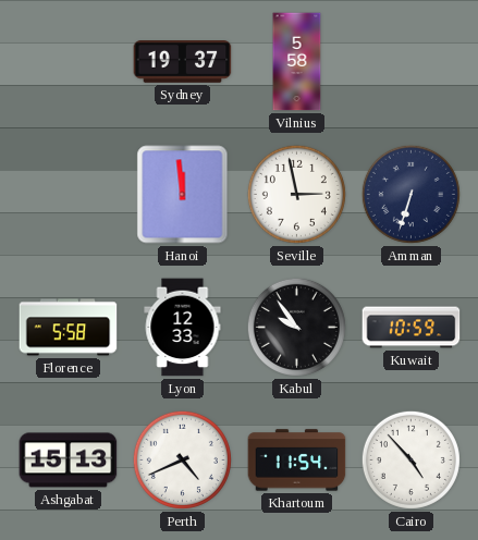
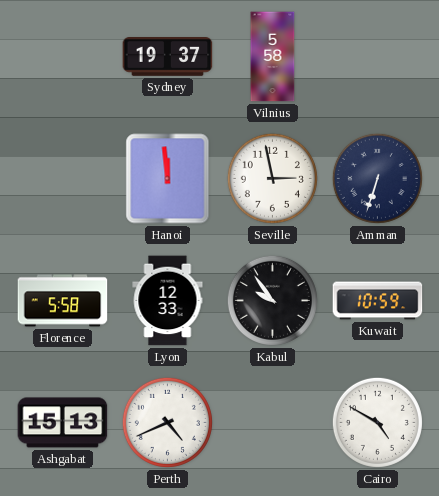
Khartoum: 11:54 -> none (297, 461)
Cairo: 4:53 -> 4:50 (377, 422)
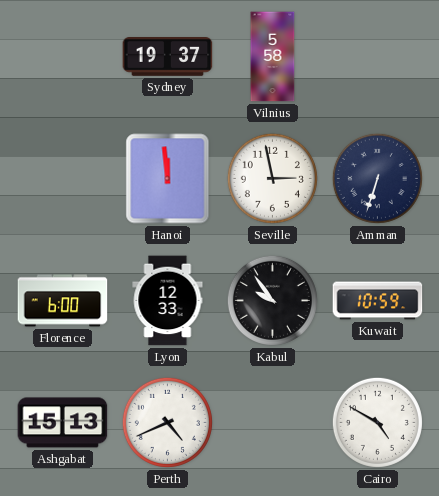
Florence: 5:58 -> 6:00 (63, 301)
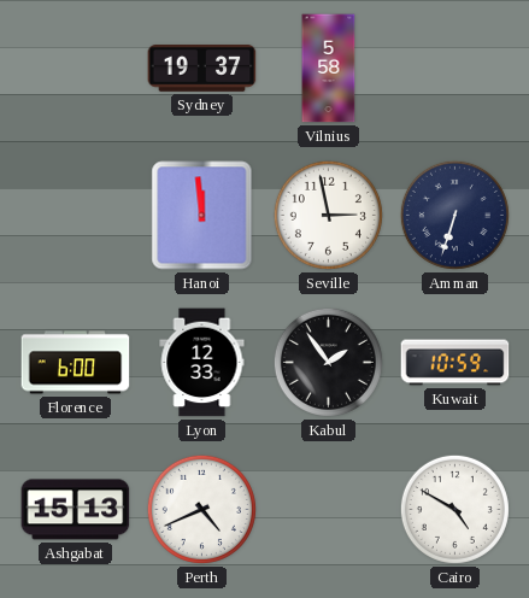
Kabul: 9:54 -> 1:54 (328, 362)
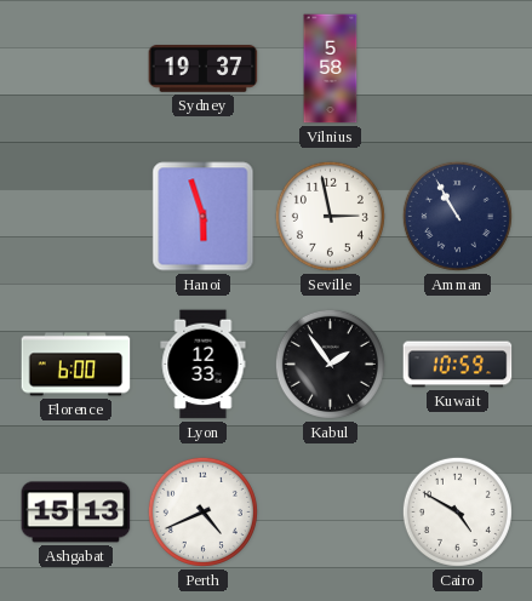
Hanoi: 11:59 -> 5:57 (204, 217)
Amman: 6:33 -> 10:55 (457, 216)
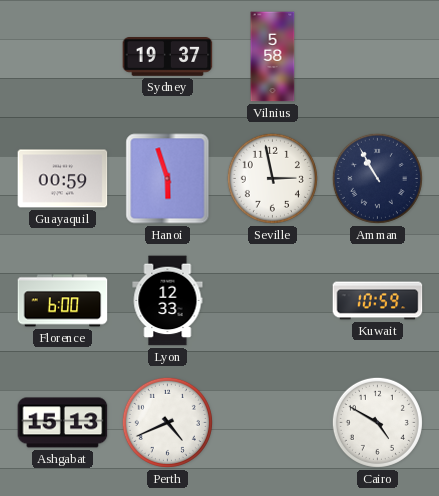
Guayaquil: none -> 00:59 (63, 179)
Kabul: 1:54 -> none (330, 364)
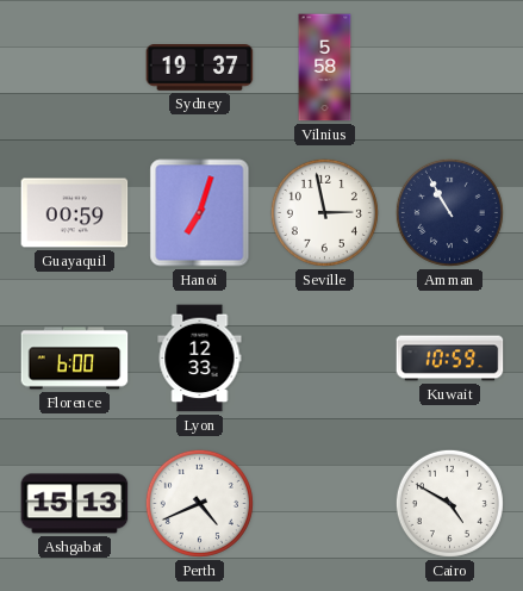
Hanoi: 5:57 -> 7:03 (200, 213)
